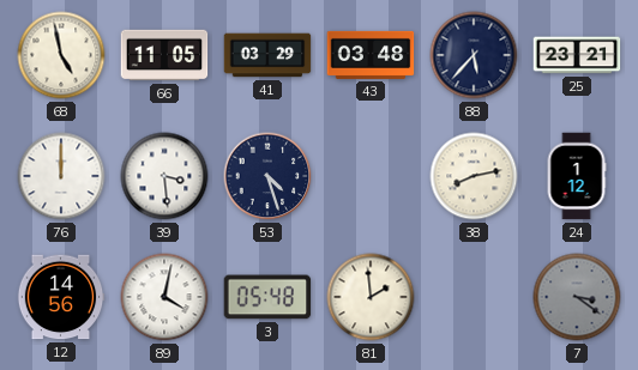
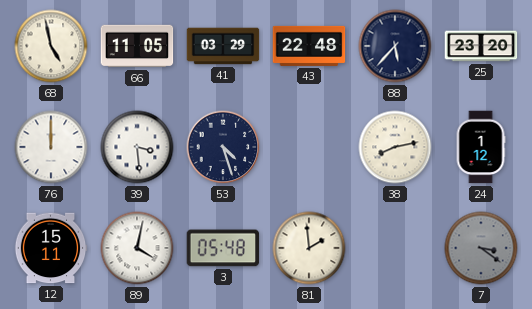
43: 03:48 -> 22:48 (309, 46)
25: 23:21 -> 23:20 (481, 46)
12: 14:56 -> 15:11 (51, 248)
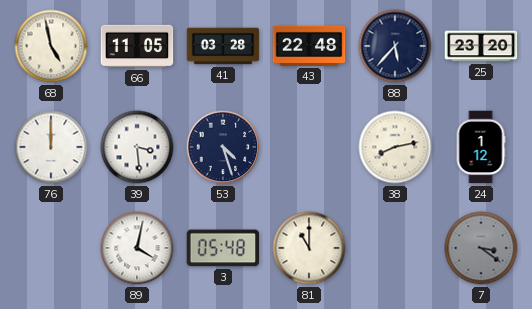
41: 03:29 -> 03:28 (223, 46)
12: 15:11 -> none (51, 248)
81: 1:59 -> 11:00 (309, 248)
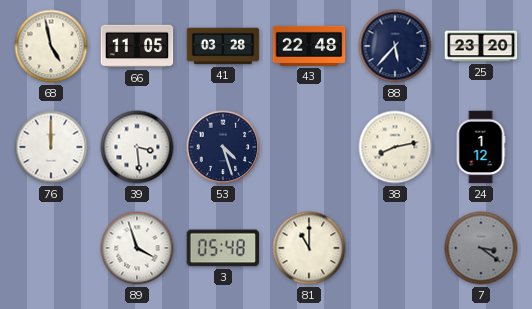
89: 4:02 -> 3:57 (137, 248)
